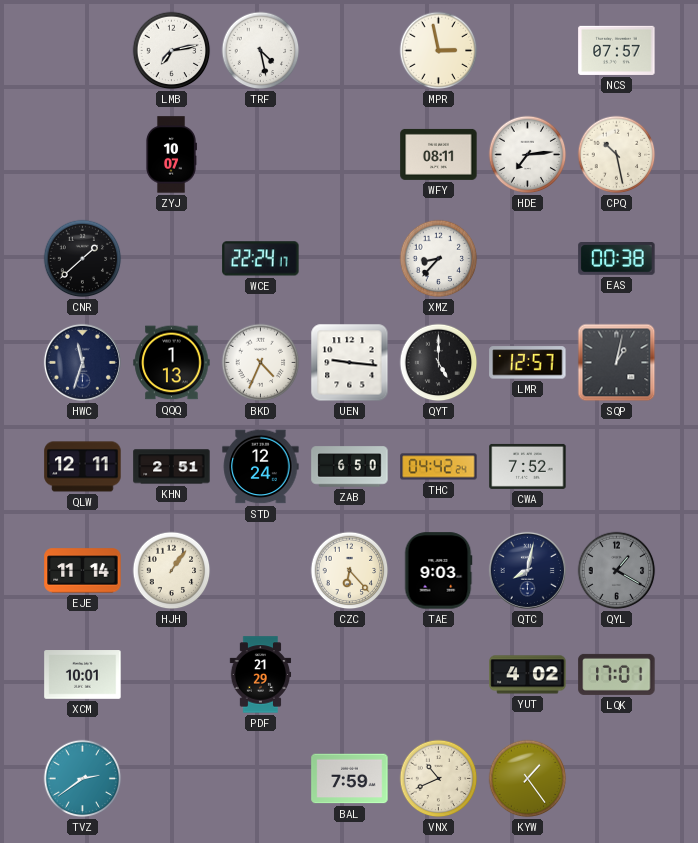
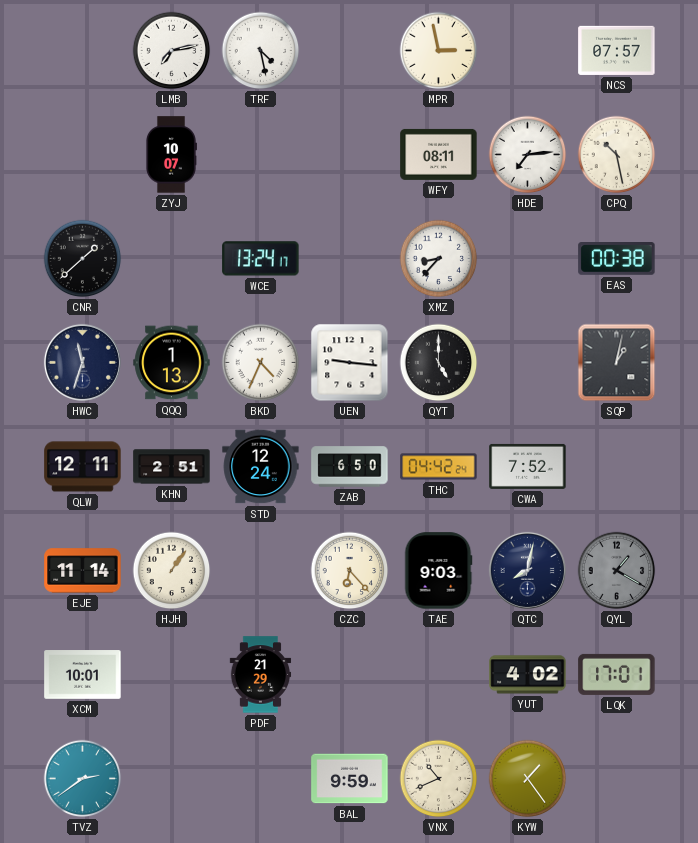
WCE: 22:24 -> 13:24 (261, 259)
LMR: 12:57 -> none (528, 363)
BAL: 7:59 -> 9:59 (350, 779)
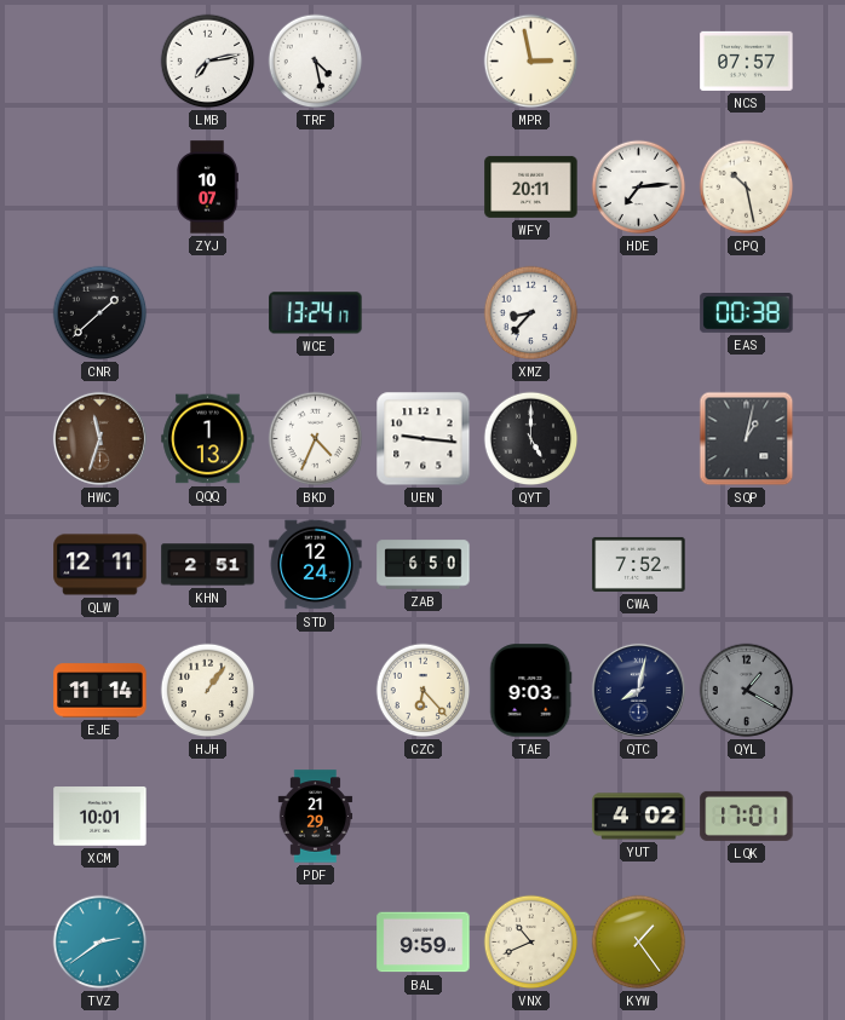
WFY: 08:11 -> 20:11 (531, 186)
HWC dial: navy -> brown (99, 438)
THC: 04:42 -> none (439, 467)
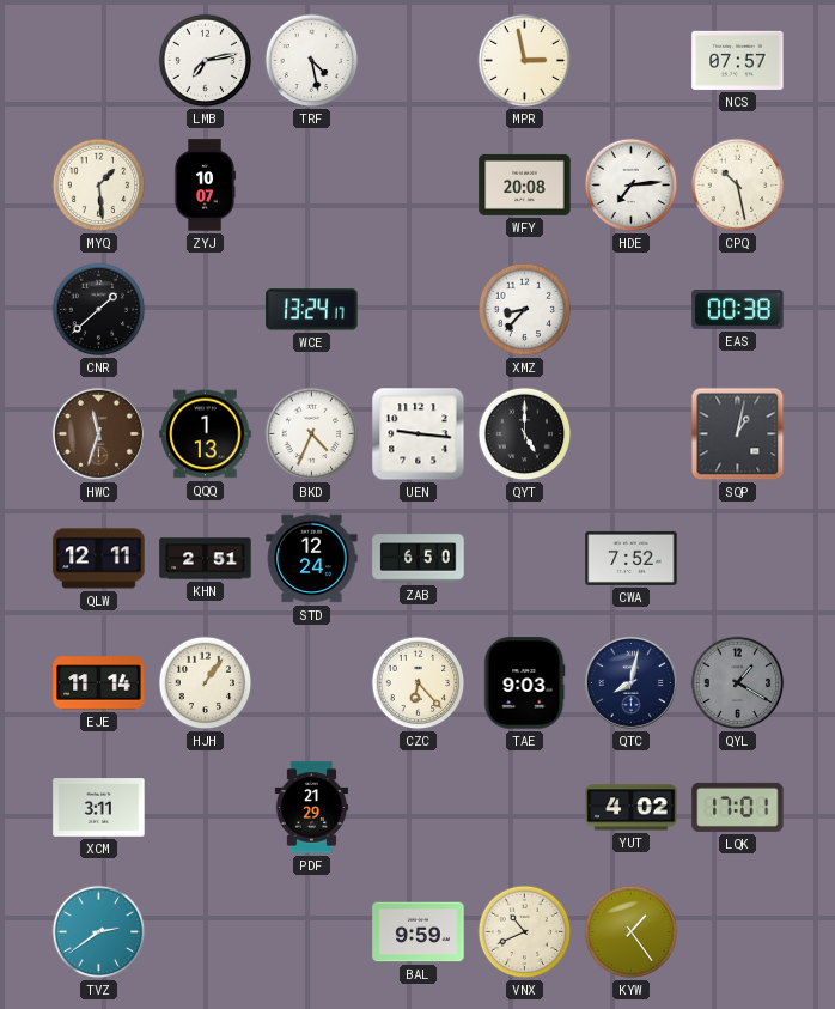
MYQ: none -> 1:29 (99, 186)
WFY: 20:11 -> 20:08 (525, 184)
XCM: 10:01 -> 3:11 (99, 808)
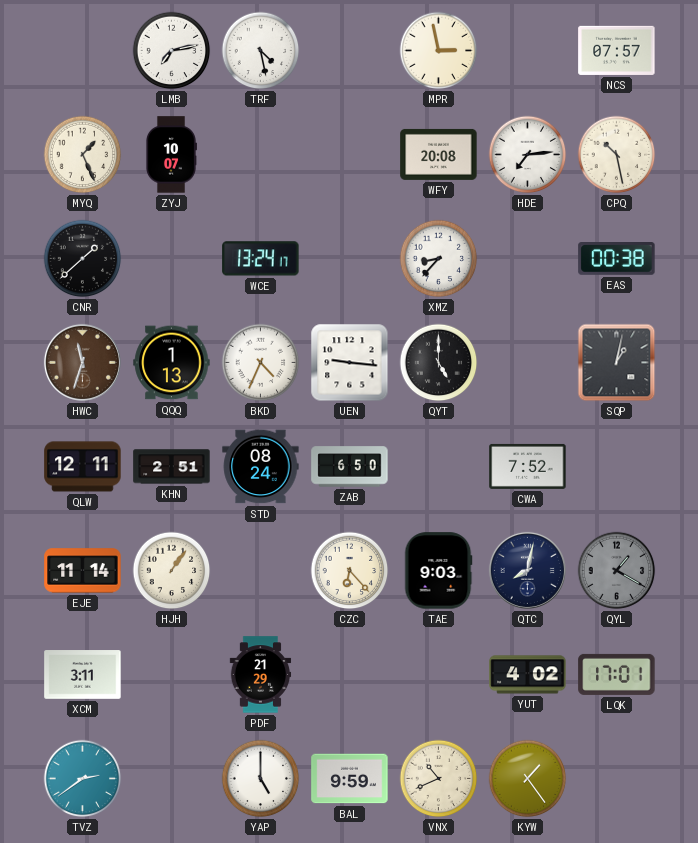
MYQ: 1:29 -> 1:26 (83, 155)
STD: 12:24 -> 08:24 (261, 467)
YAP: none -> 5:00 (261, 779)
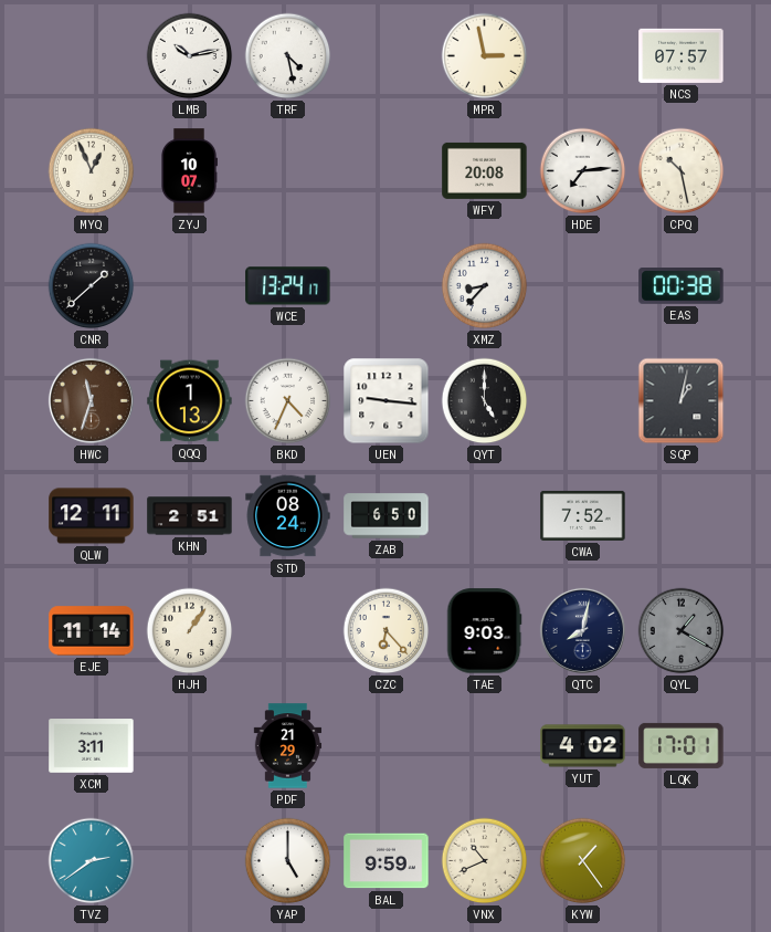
LMB: 7:13 -> 10:13 (190, 56)
MYQ: 1:26 -> 12:56 (92, 171)
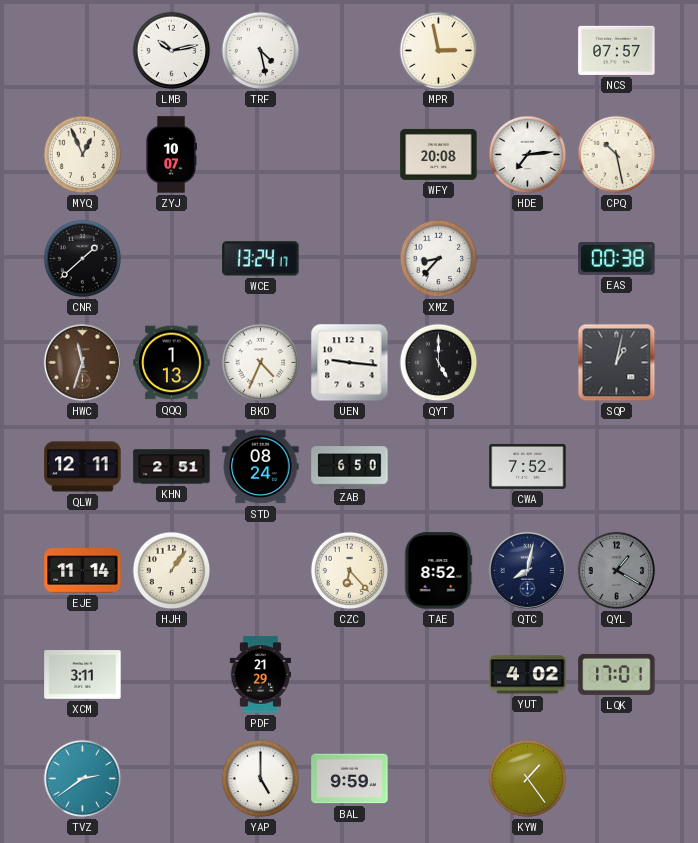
TAE: 9:03 -> 8:52 (438, 571)
VNX: 10:41 -> none (485, 861)
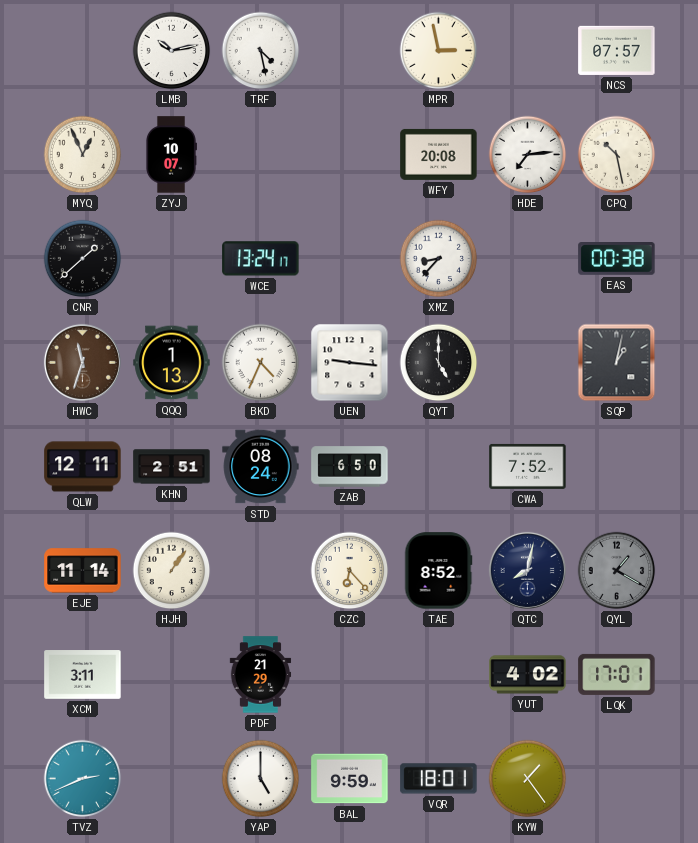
TVZ: 2:39 -> 2:41 (83, 779)
VQR: none -> 18:01 (439, 779)
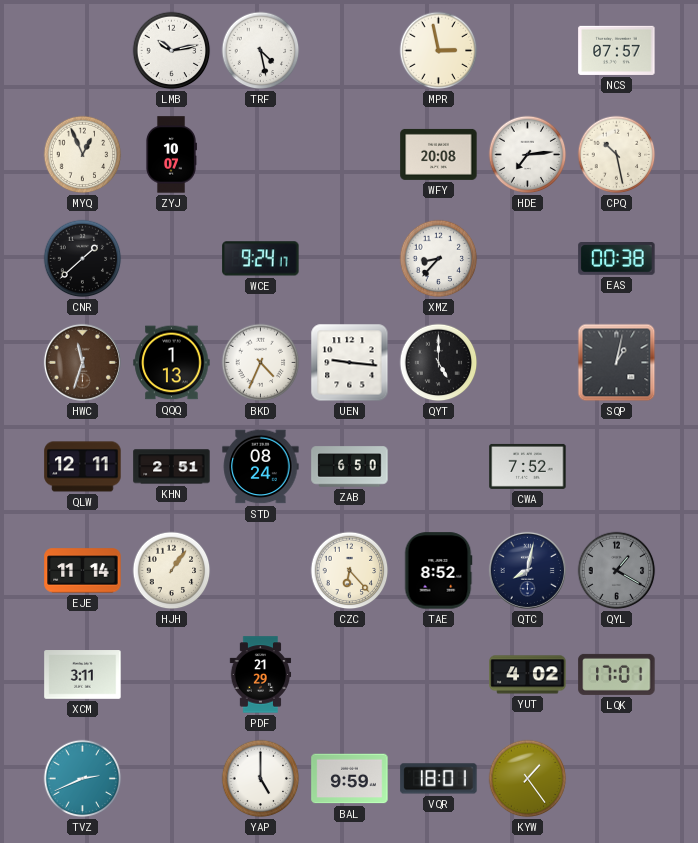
WCE: 13:24 -> 9:24 (261, 259)
